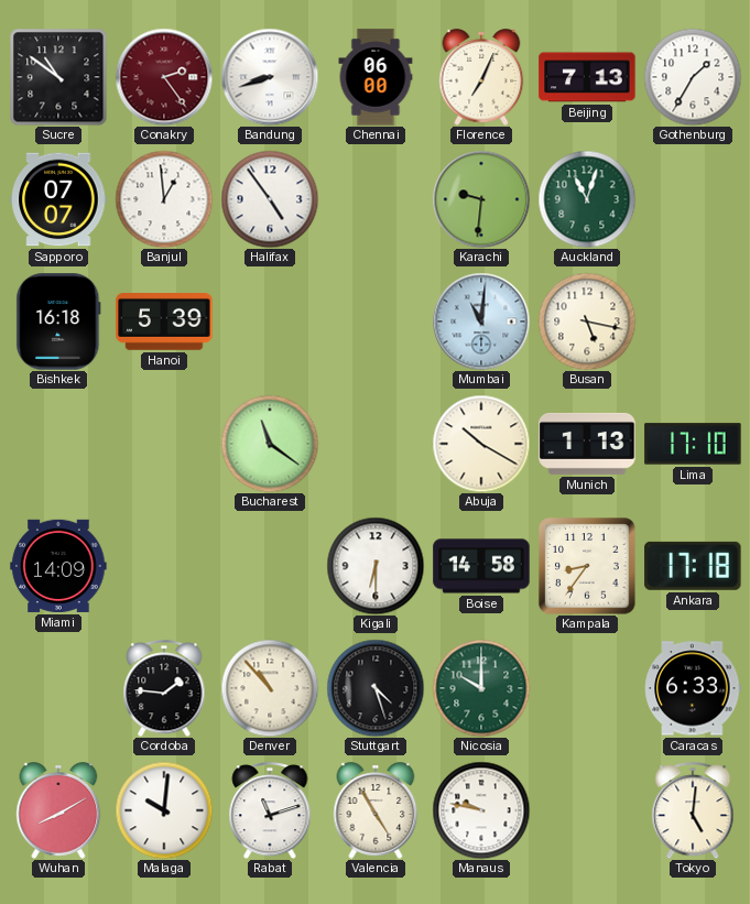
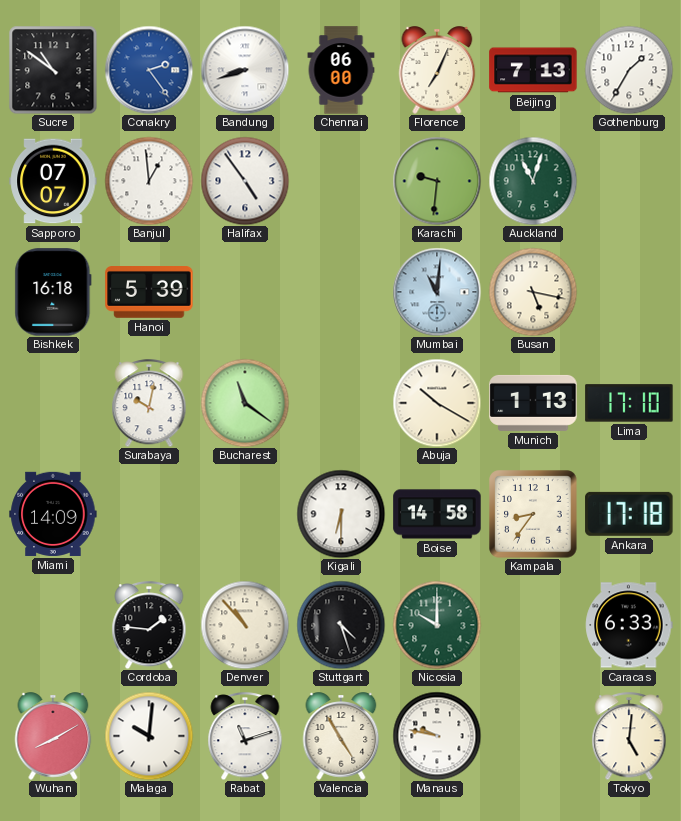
Conakry dial: burgundy -> blue (149, 70)
Surabaya: none -> 10:02 (149, 403)
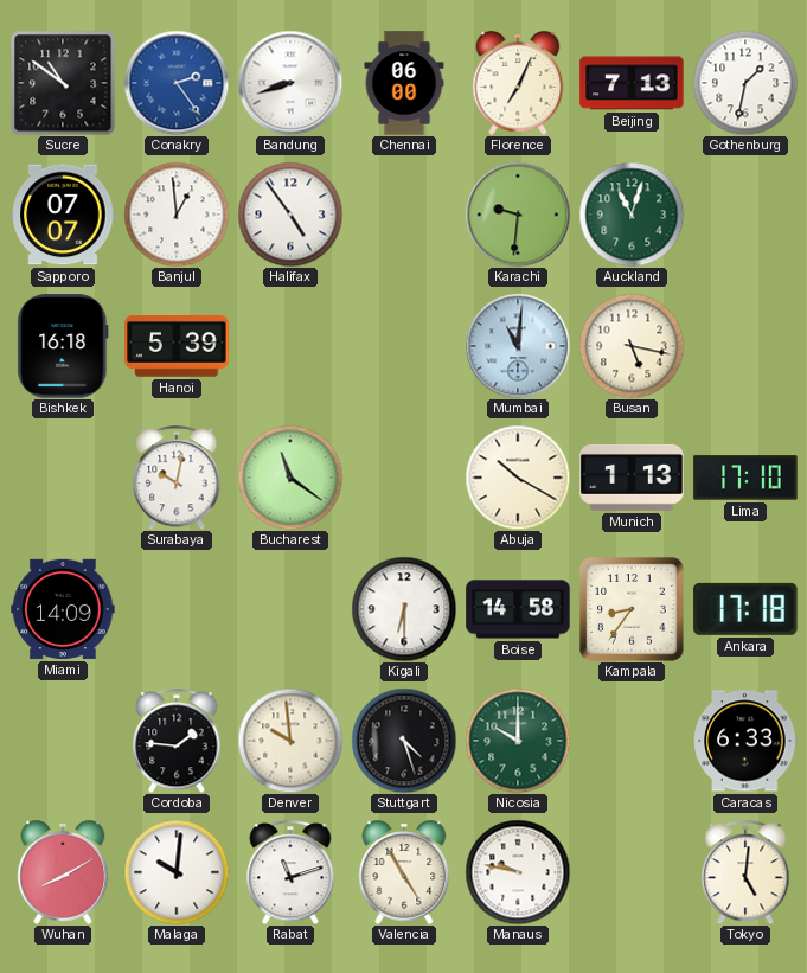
Gothenburg: 1:35 -> 1:32 (745, 83)
Denver: 10:53 -> 9:59 (290, 741)
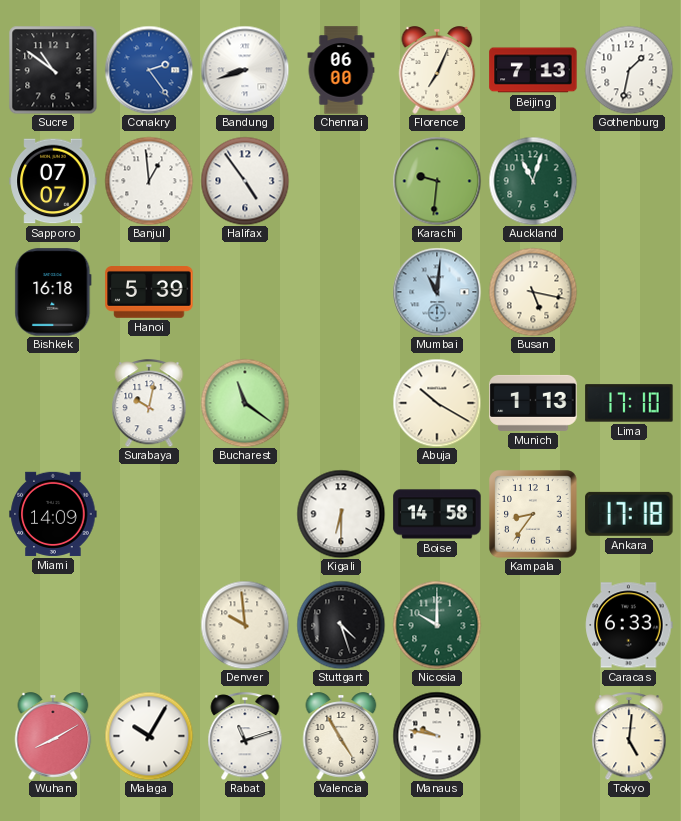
Cordoba: 1:46 -> none (177, 741)
Malaga: 10:01 -> 10:05 (149, 736)
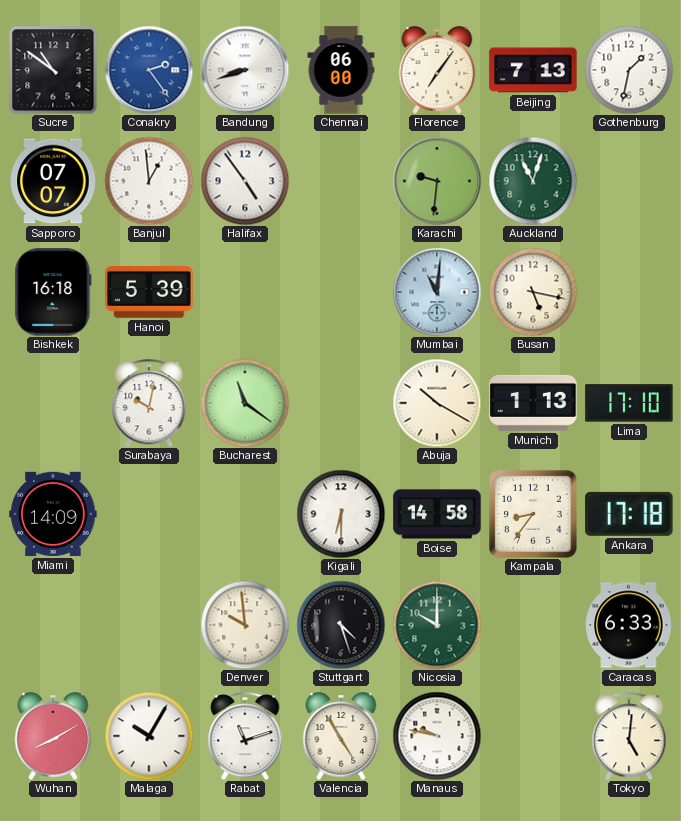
Florence: 7:04 -> 7:06 (437, 70)
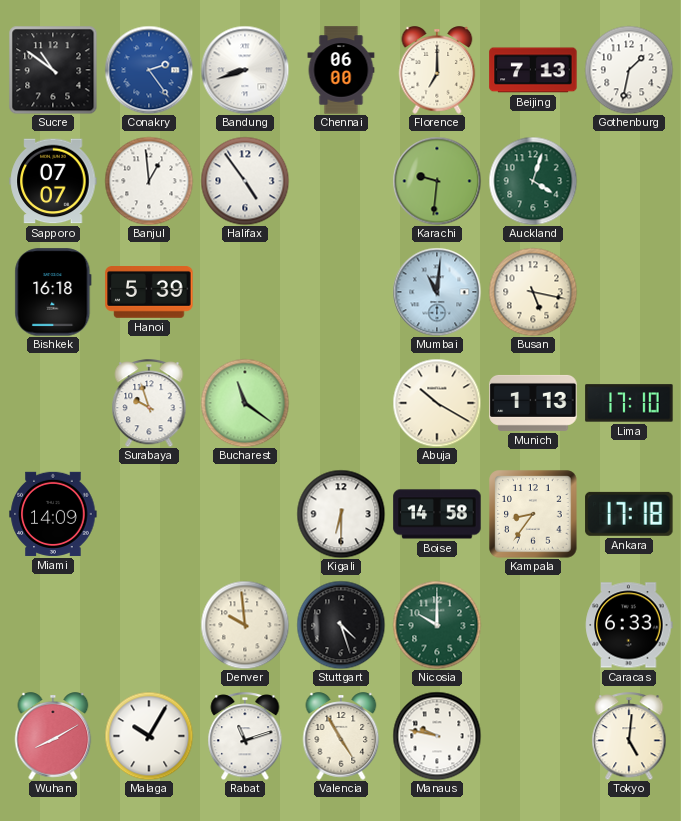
Florence: 7:06 -> 7:00 (437, 70)
Auckland: 11:03 -> 4:03 (533, 181)
Surabaya: 10:02 -> 9:57 (149, 403)
